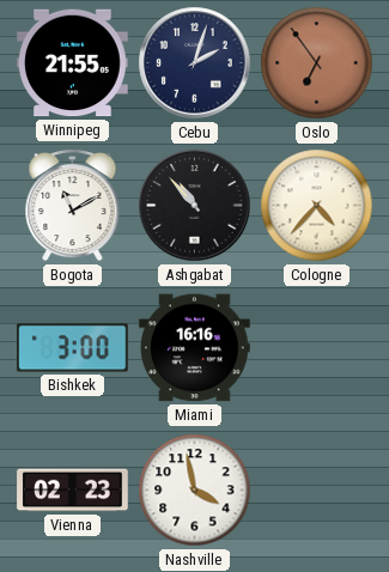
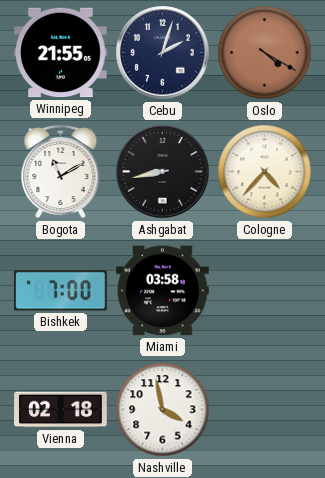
Oslo: 6:54 -> 4:20 (265, 53)
Ashgabat: 10:53 -> 8:43 (163, 172)
Bishkek: 3:00 -> 7:00 (61, 291)
Miami: 16:16 -> 03:58 (163, 291)
Vienna: 02:23 -> 02:18 (61, 410)
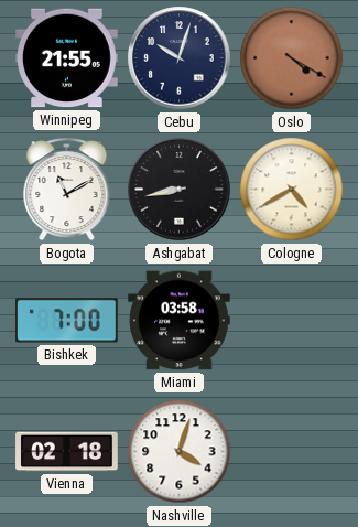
Cebu: 2:03 -> 10:03 (180, 58)
Cologne: 4:37 -> 4:40 (292, 190)
Nashville: 3:58 -> 4:03 (180, 452)
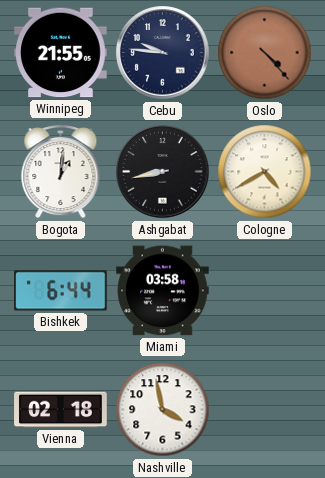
Cebu: 10:03 -> 9:46 (163, 53)
Oslo: 4:20 -> 4:23 (265, 53)
Bogota: 11:10 -> 1:01 (61, 172)
Bishkek: 7:00 -> 6:44 (61, 291)
Nashville: 4:03 -> 3:58 (163, 410)
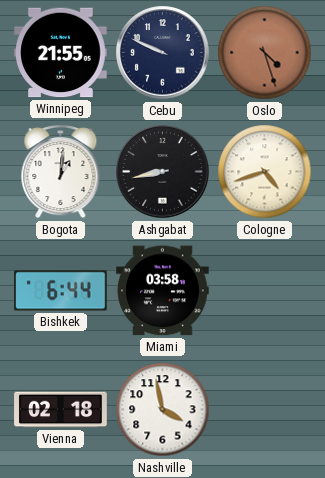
Cebu: 9:46 -> 9:49 (163, 53)
Oslo: 4:23 -> 4:27 (265, 53)
Cologne: 4:40 -> 4:42 (265, 172)
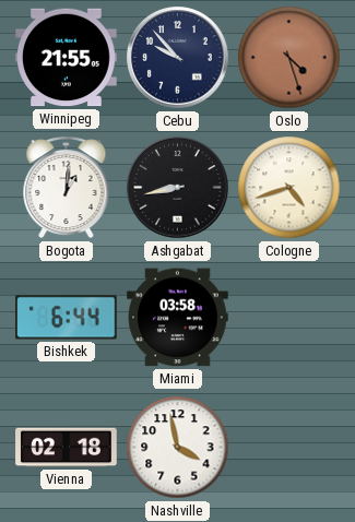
Cebu: 9:49 -> 9:53 (178, 58)
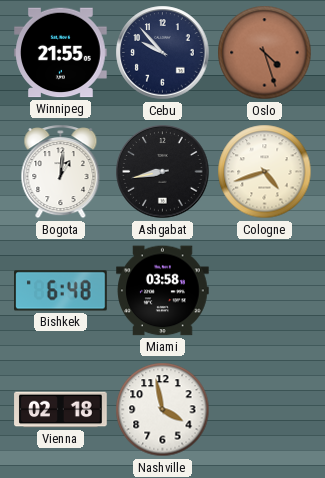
Bishkek: 6:44 -> 6:48 (61, 291)
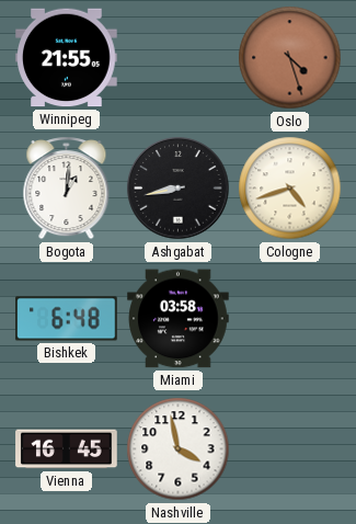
Cebu: 9:53 -> none (163, 53)
Vienna: 02:18 -> 16:45 (67, 449)
